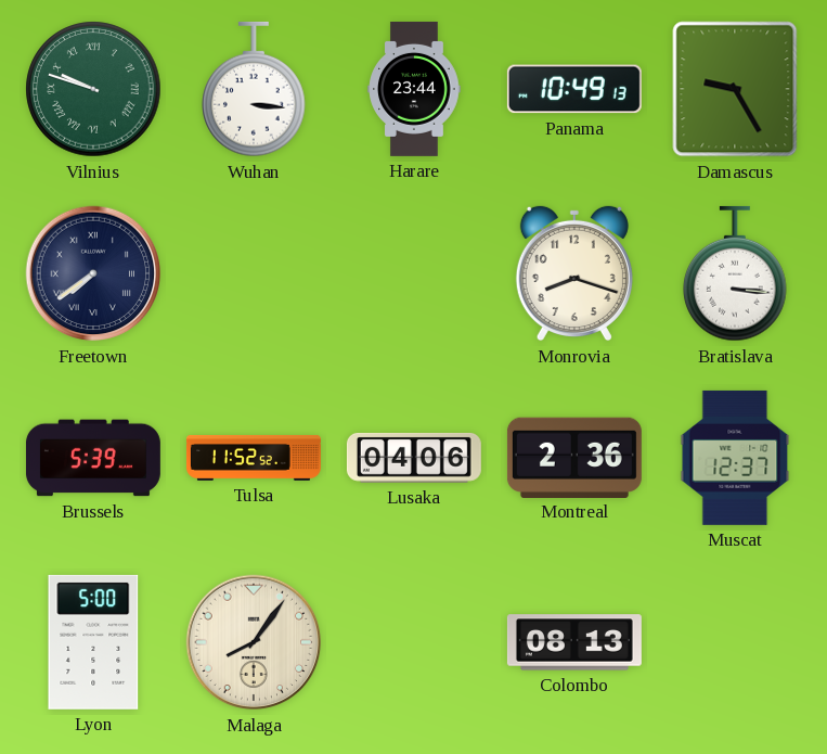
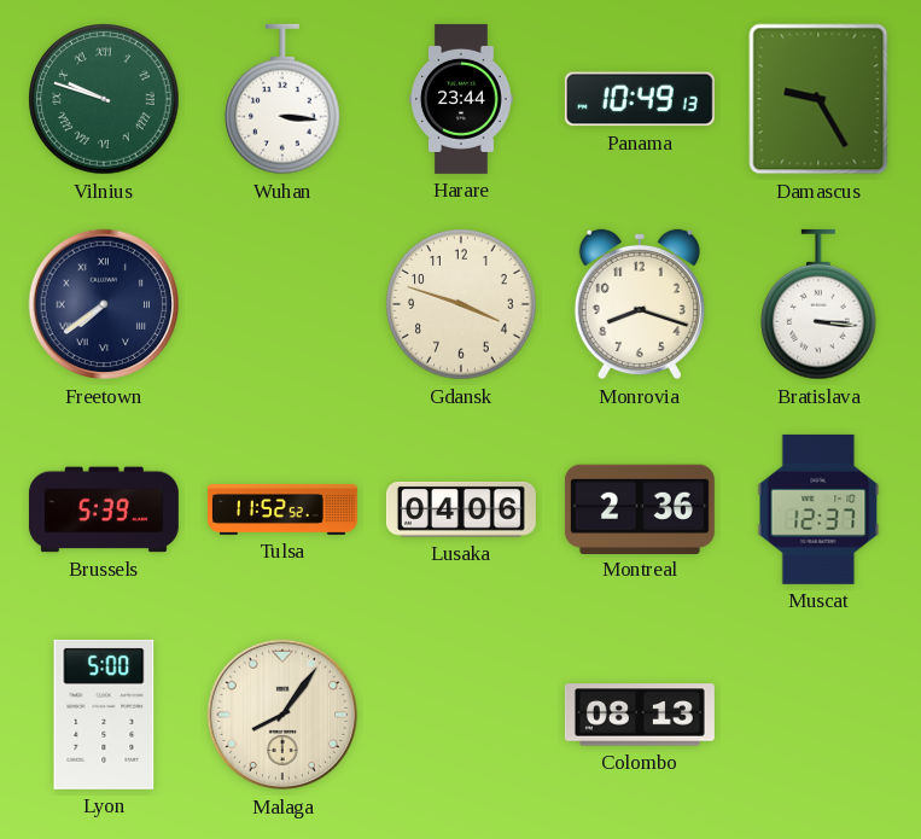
Gdansk: none -> 3:48 (461, 304)
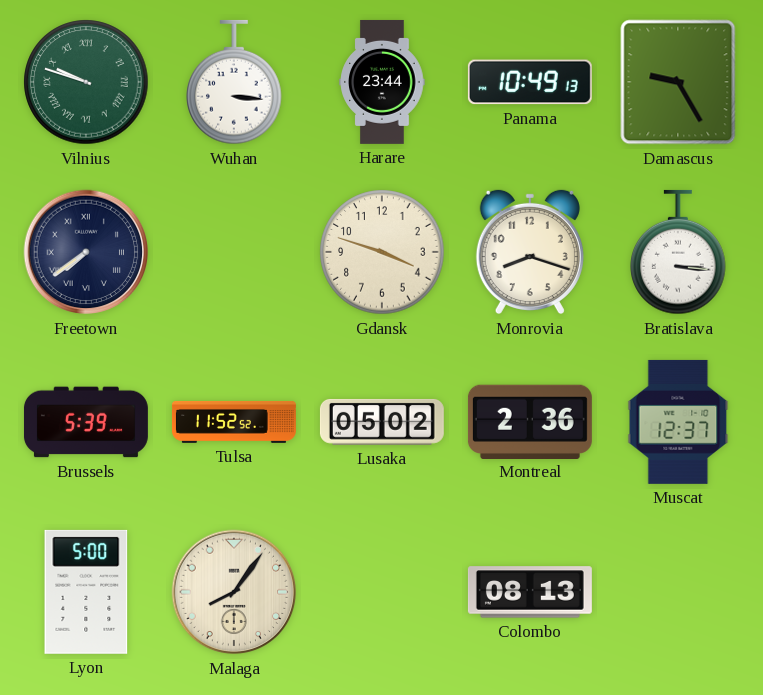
Lusaka: 04:06 -> 05:02 (382, 422)
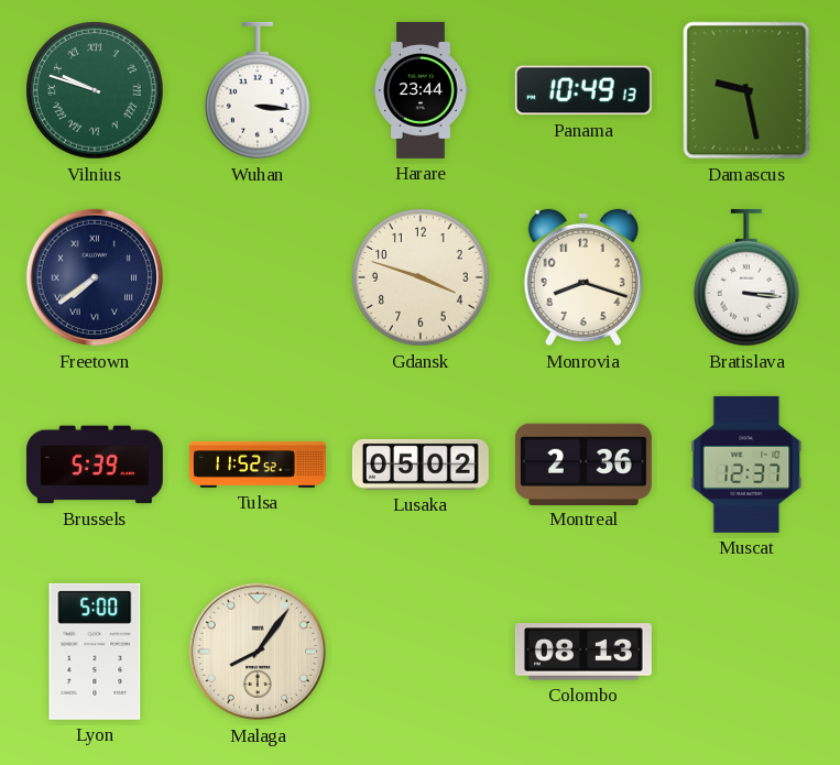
Damascus: 9:25 -> 9:28 (746, 90)
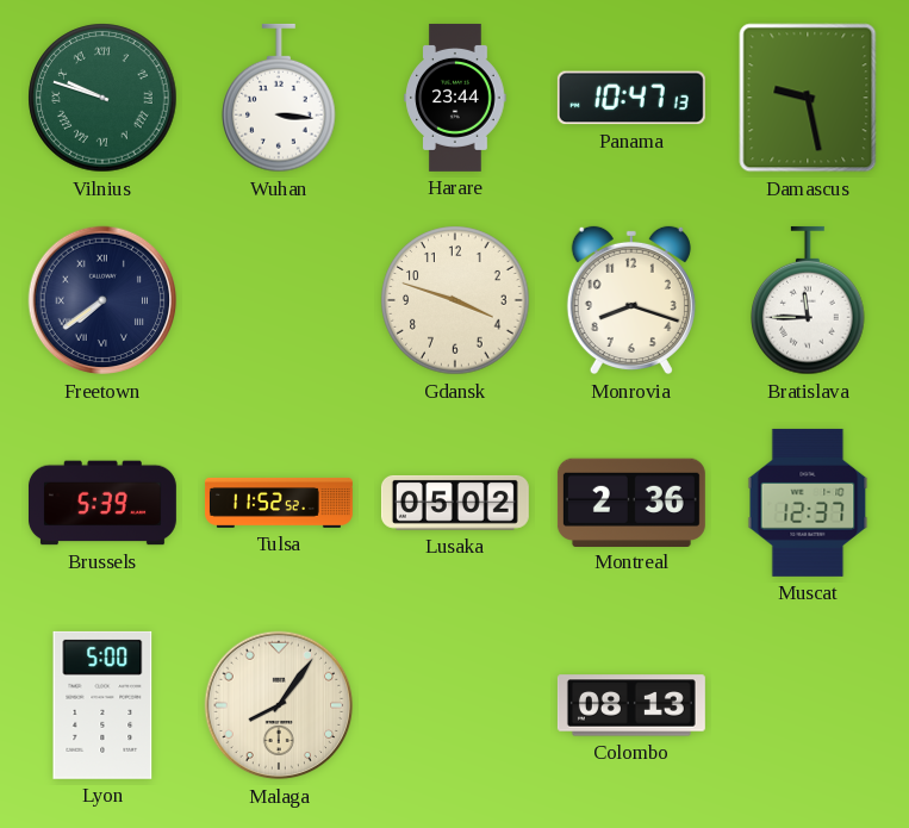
Panama: 10:49 -> 10:47 (631, 98)
Bratislava: 3:16 -> 11:45 (808, 300)
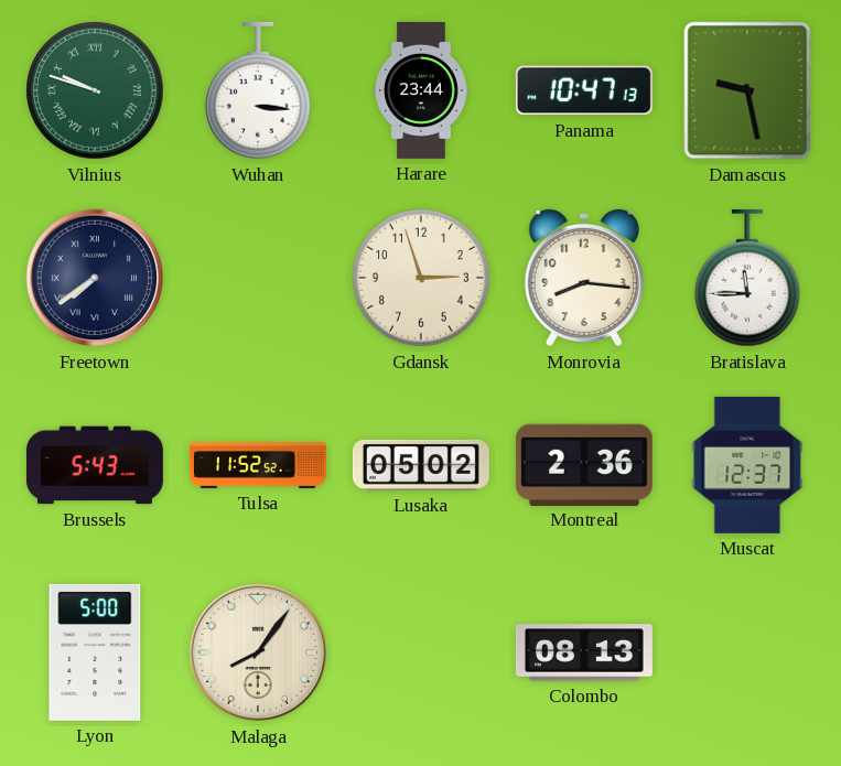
Gdansk: 3:48 -> 2:57 (421, 278)
Monrovia: 8:18 -> 8:16 (584, 278)
Brussels: 5:39 -> 5:43 (95, 465)
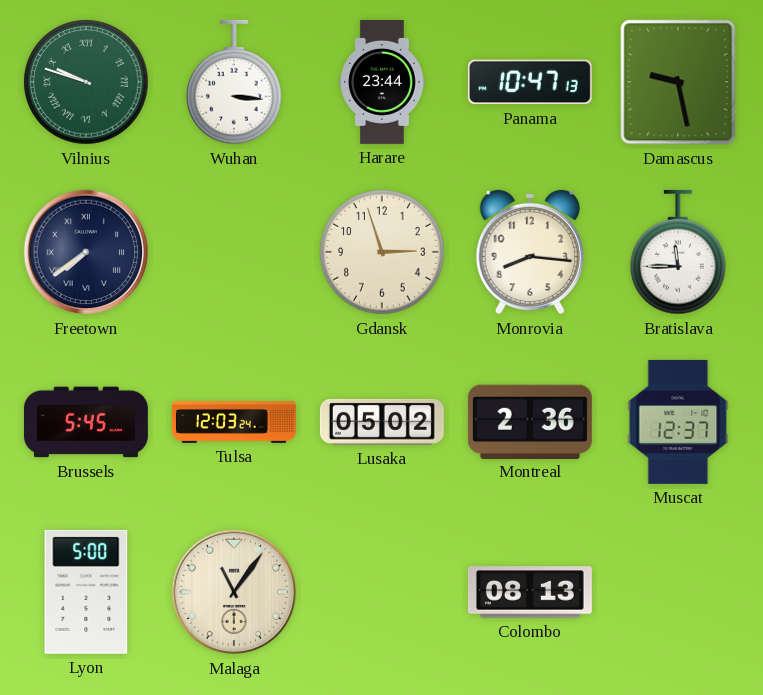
Brussels: 5:43 -> 5:45 (86, 422)
Tulsa: 11:52 -> 12:03 (234, 422)
Malaga: 8:06 -> 11:06 (234, 592)
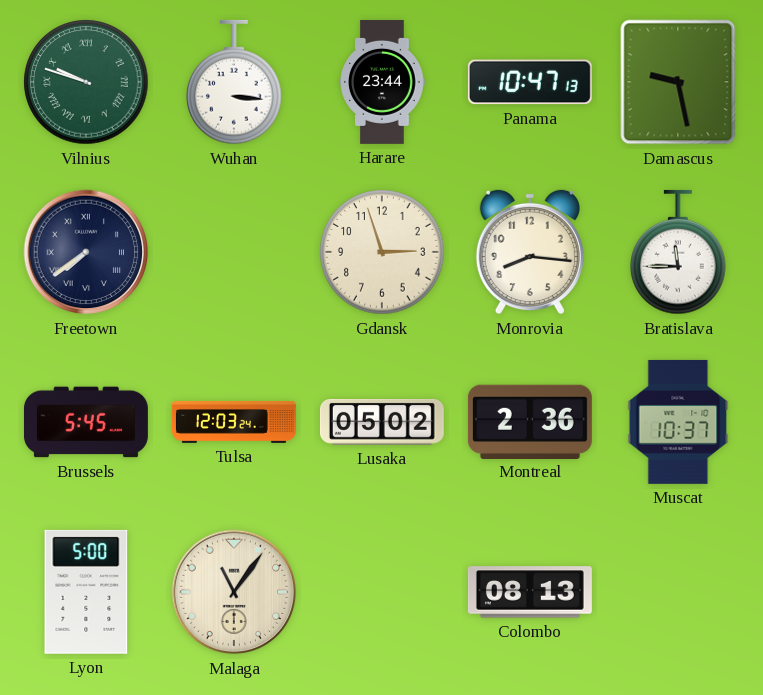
Muscat: 12:37 -> 10:37 (678, 422)
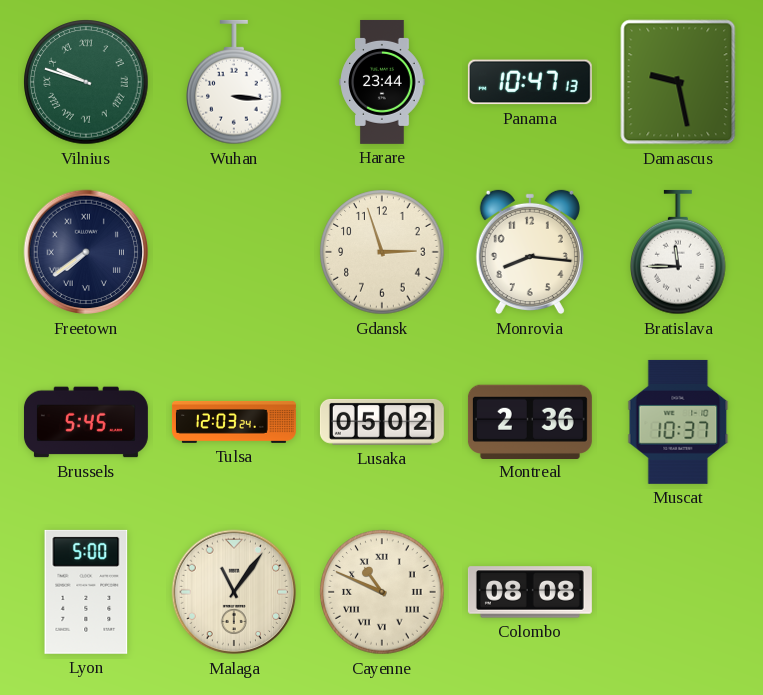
Cayenne: none -> 10:49 (382, 592)
Colombo: 08:13 -> 08:08 (530, 592)
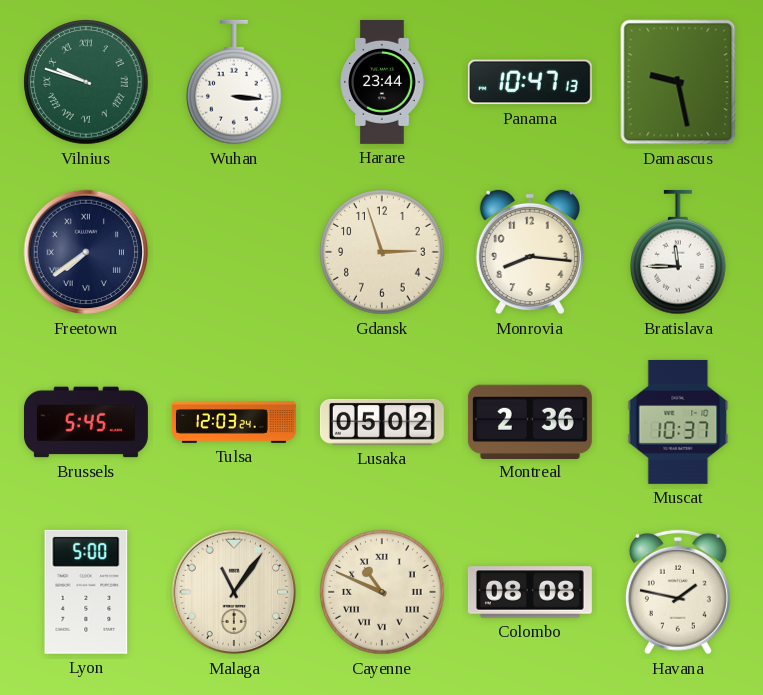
Havana: none -> 1:47 (678, 592)
